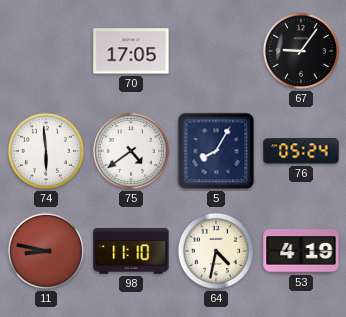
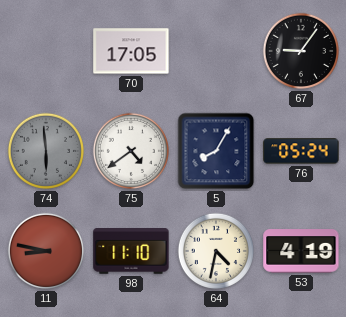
74 dial: white -> grey (46, 151)
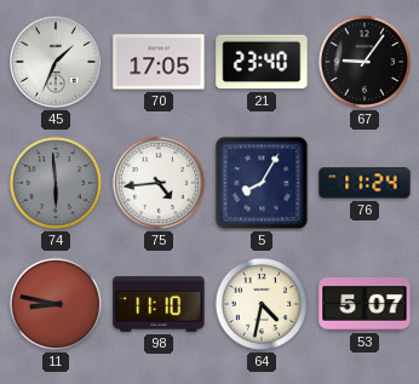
45: none -> 1:34 (57, 63)
21: none -> 23:40 (262, 62)
75: 4:39 -> 4:44 (159, 183)
76: 05:24 -> 11:24 (365, 183)
53: 4:19 -> 5:07 (365, 304)
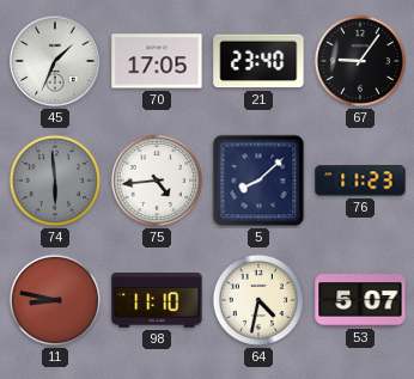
5: 8:05 -> 8:08 (258, 181)
76: 11:24 -> 11:23 (360, 181)
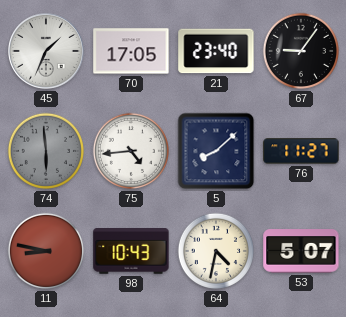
76: 11:23 -> 11:27 (301, 151)
98: 11:10 -> 10:43 (131, 251)
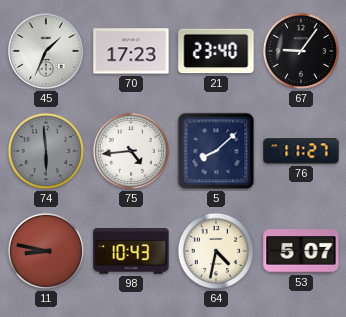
70: 17:05 -> 17:23 (131, 51)
